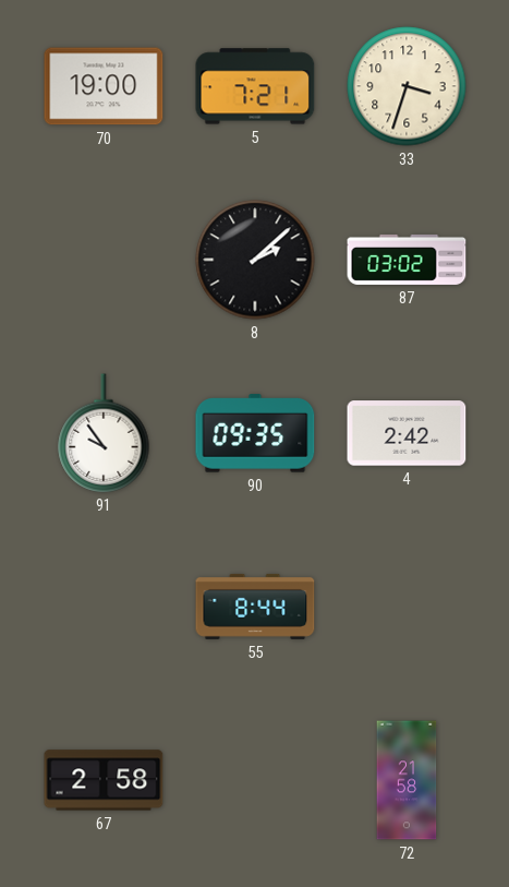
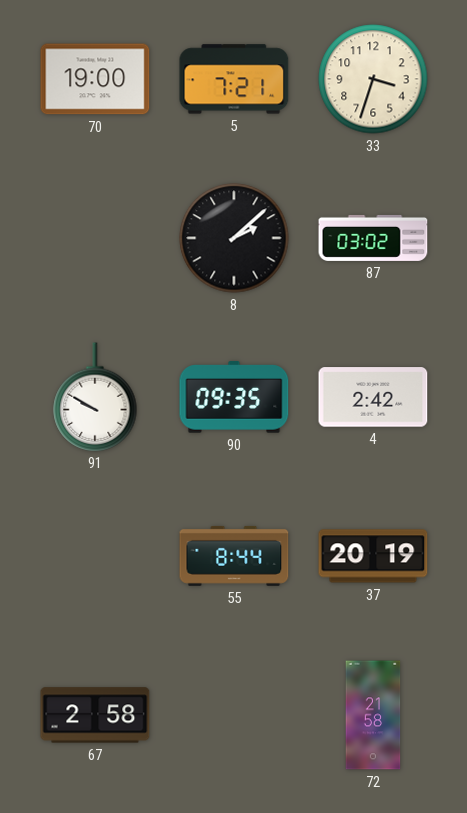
91: 9:54 -> 9:50 (95, 397)
37: none -> 20:19 (373, 556)
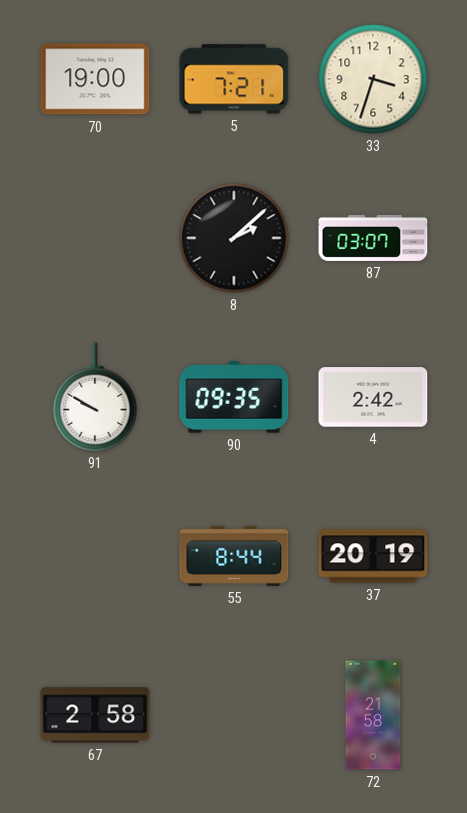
87: 03:02 -> 03:07 (373, 238)
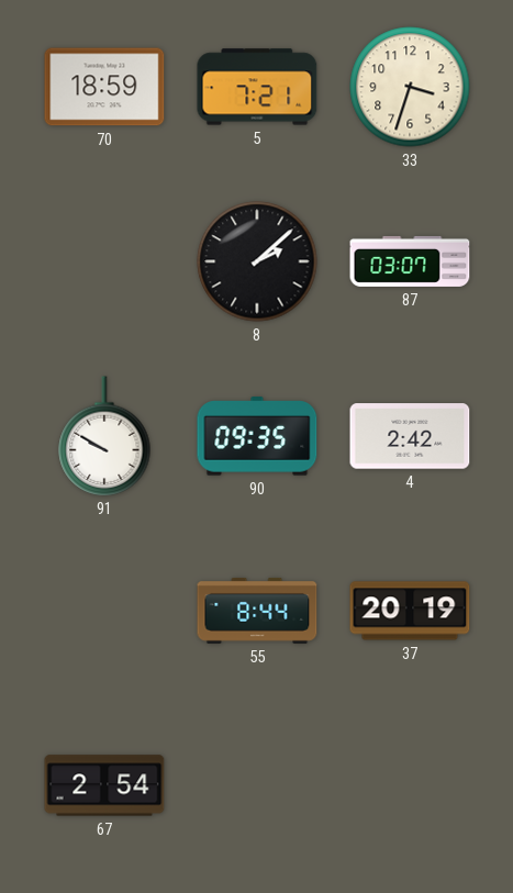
70: 19:00 -> 18:59 (104, 87)
67: 2:58 -> 2:54 (104, 785)
72: 21:58 -> none (373, 715)
